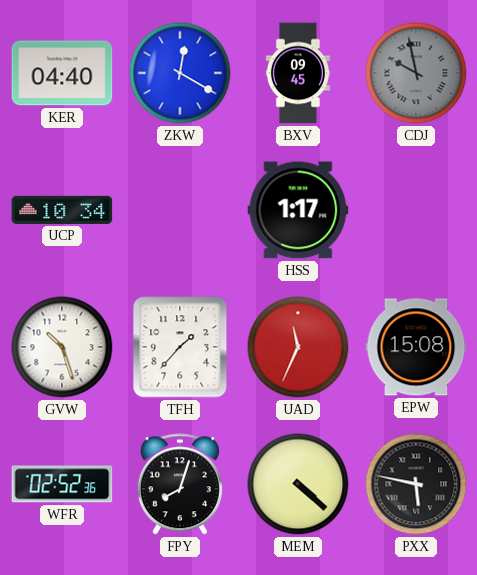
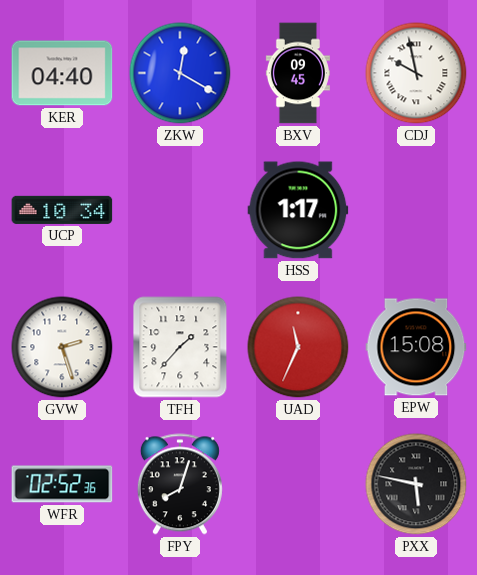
CDJ dial: grey -> white (416, 73)
GVW: 10:27 -> 2:27 (62, 347)
MEM: 4:22 -> none (298, 484)
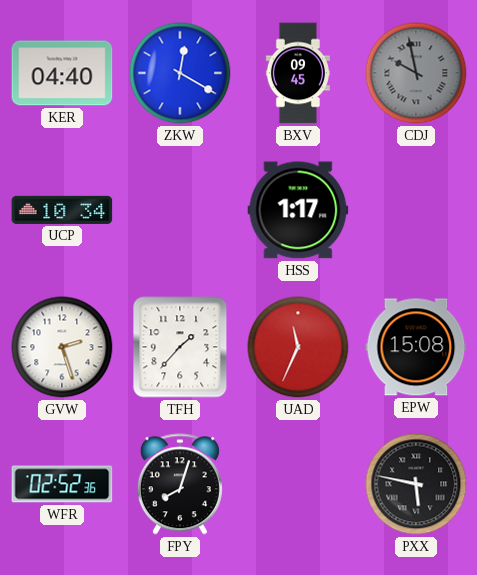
CDJ dial: white -> grey (416, 73)
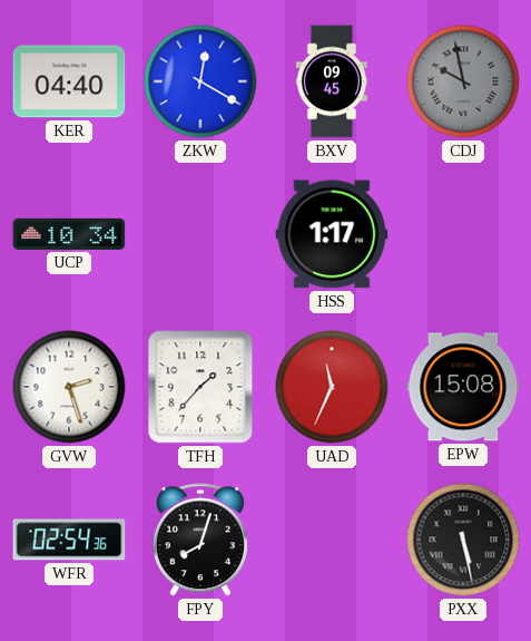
WFR: 02:52 -> 02:54 (69, 540)
PXX: 5:47 -> 5:28 (463, 540)
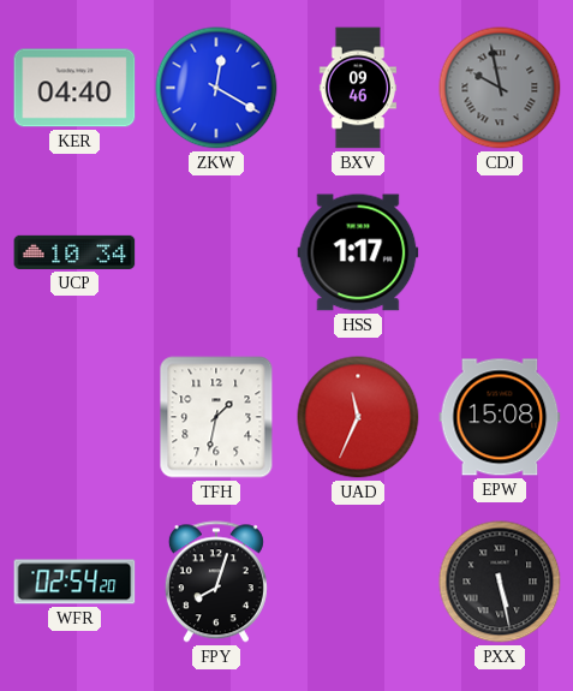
BXV: 09:45 -> 09:46 (358, 88)
GVW: 2:27 -> none (69, 387)
TFH: 1:37 -> 1:32 (216, 417)
WFR: 02:54:36 -> 02:54:20 (74, 582)
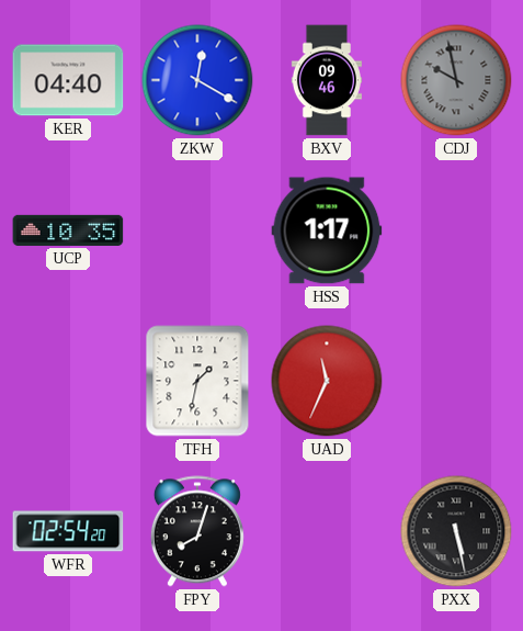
UCP: 10:34 -> 10:35 (68, 230)
EPW: 15:08 -> none (500, 417)
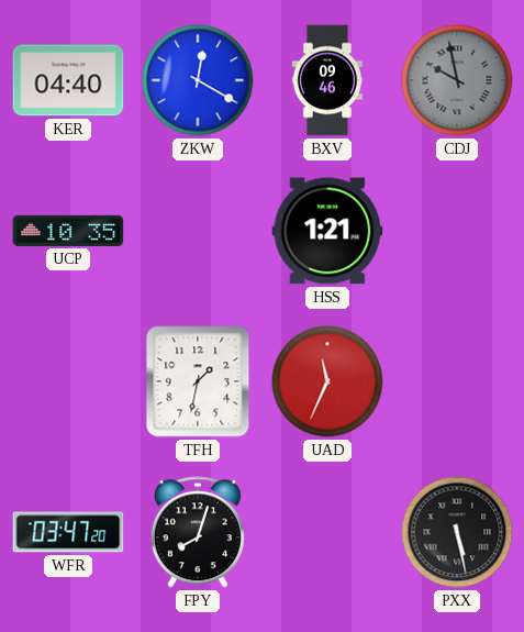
HSS: 1:17 -> 1:21 (327, 231)
WFR: 02:54 -> 03:47 (68, 532)
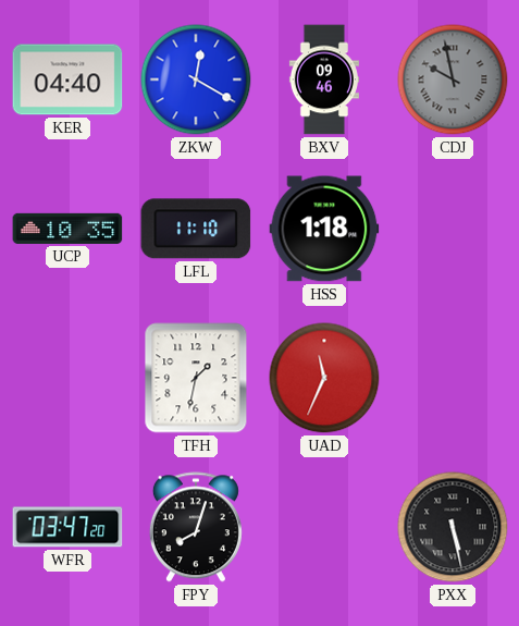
LFL: none -> 11:10 (196, 229)
HSS: 1:21 -> 1:18 (324, 229)
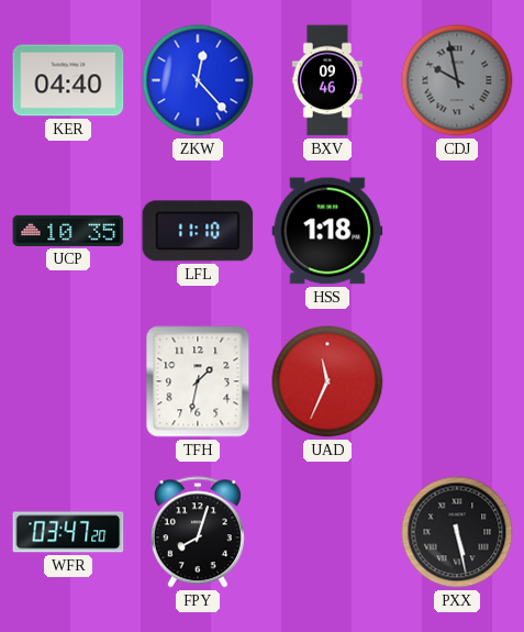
ZKW: 12:20 -> 12:23 (198, 80)
